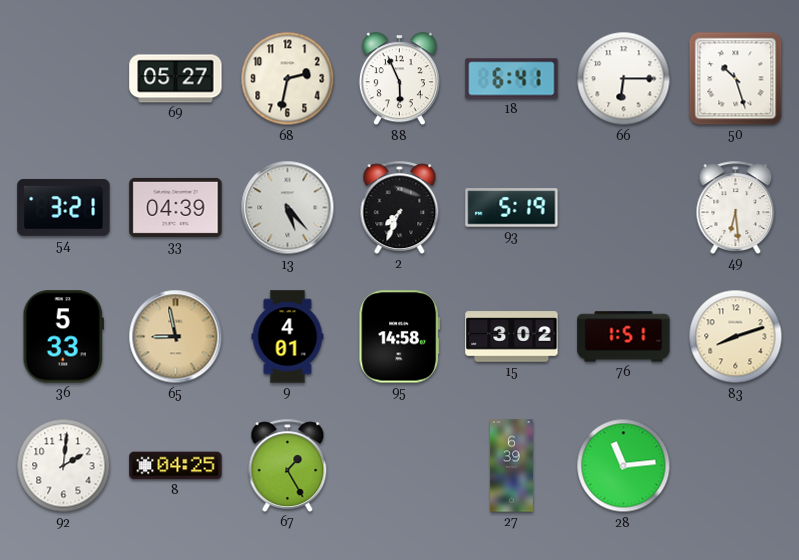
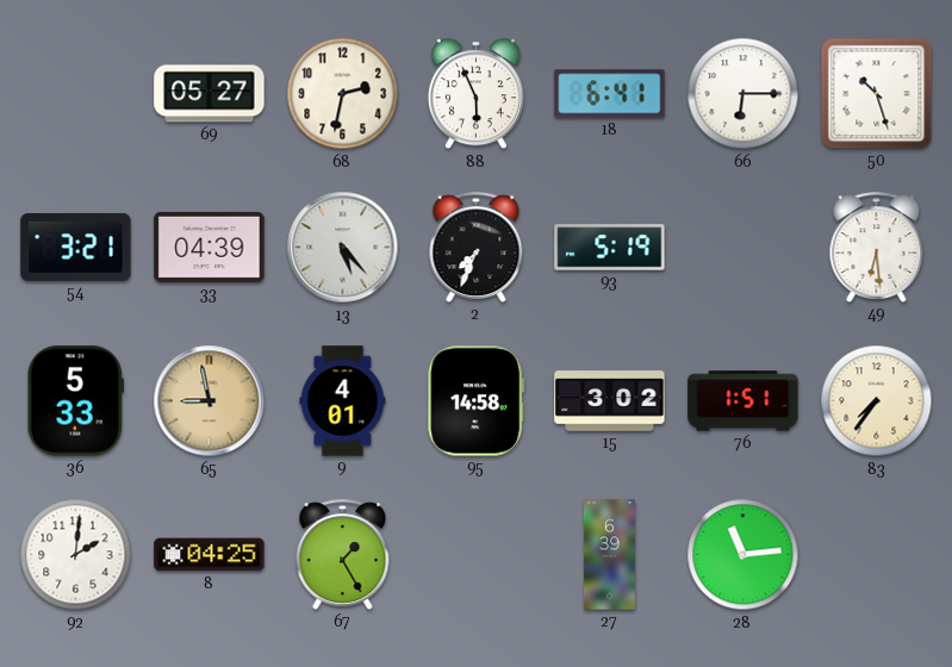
83: 8:12 -> 7:36 (877, 401)
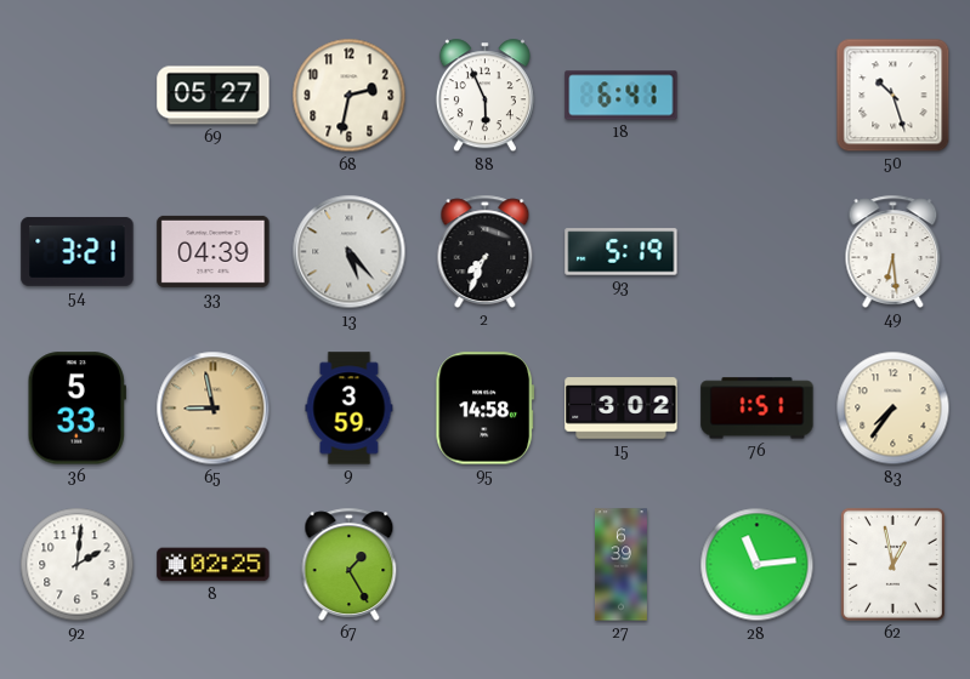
66: 6:15 -> none (743, 94)
9: 4:01 -> 3:59 (350, 409)
8: 04:25 -> 02:25 (214, 565)
62: none -> 12:58 (892, 564)
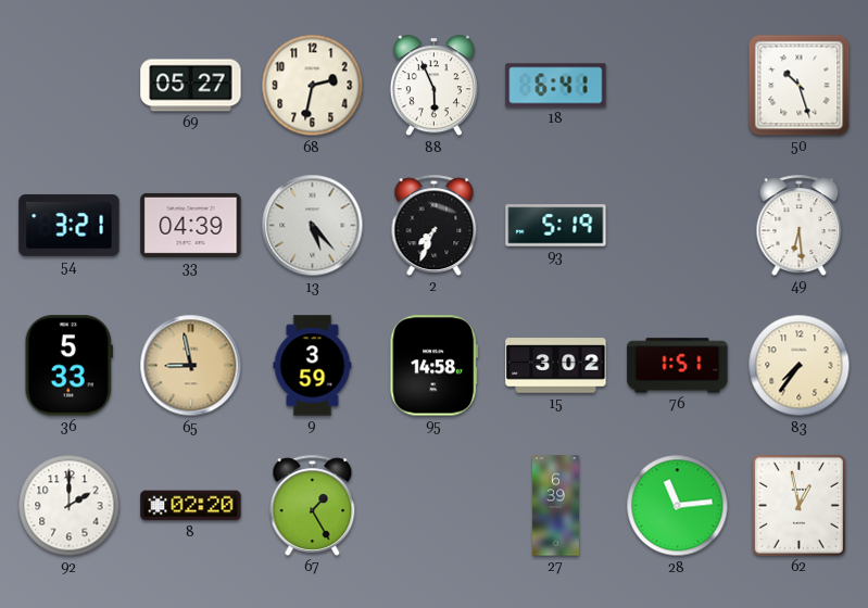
92: 2:01 -> 2:00 (70, 506)
8: 02:25 -> 02:20 (191, 506)
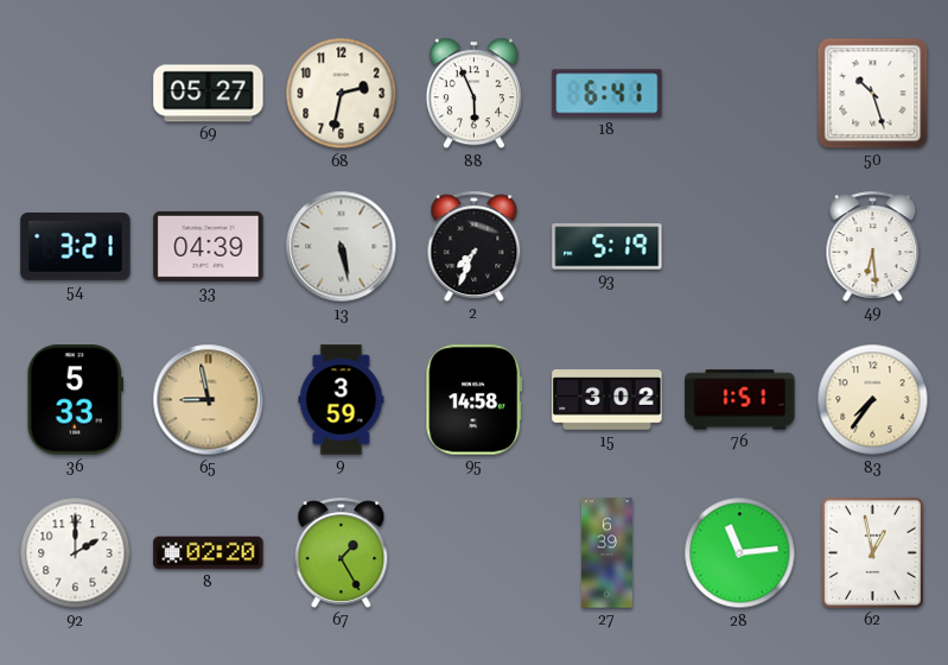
13: 5:23 -> 5:28 (342, 247)
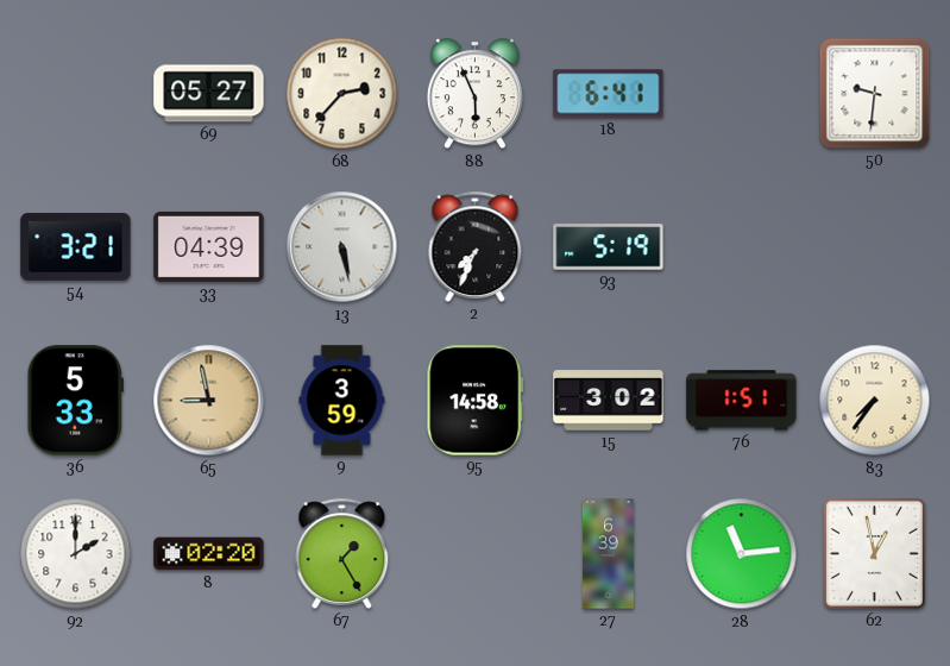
68: 2:32 -> 2:37 (342, 94)
50: 10:27 -> 9:31 (875, 94)
49: 6:29 -> none (873, 246)
